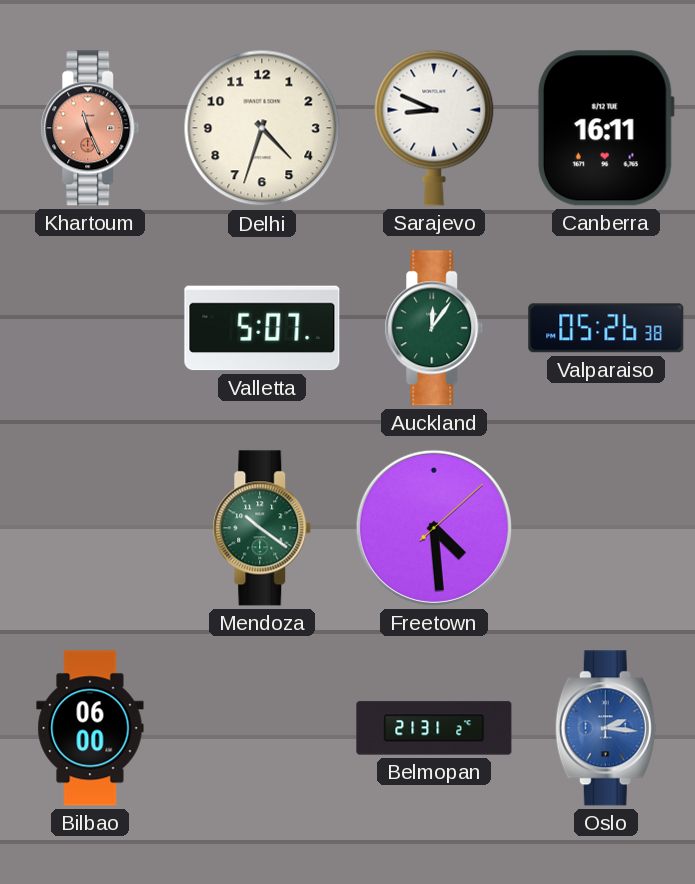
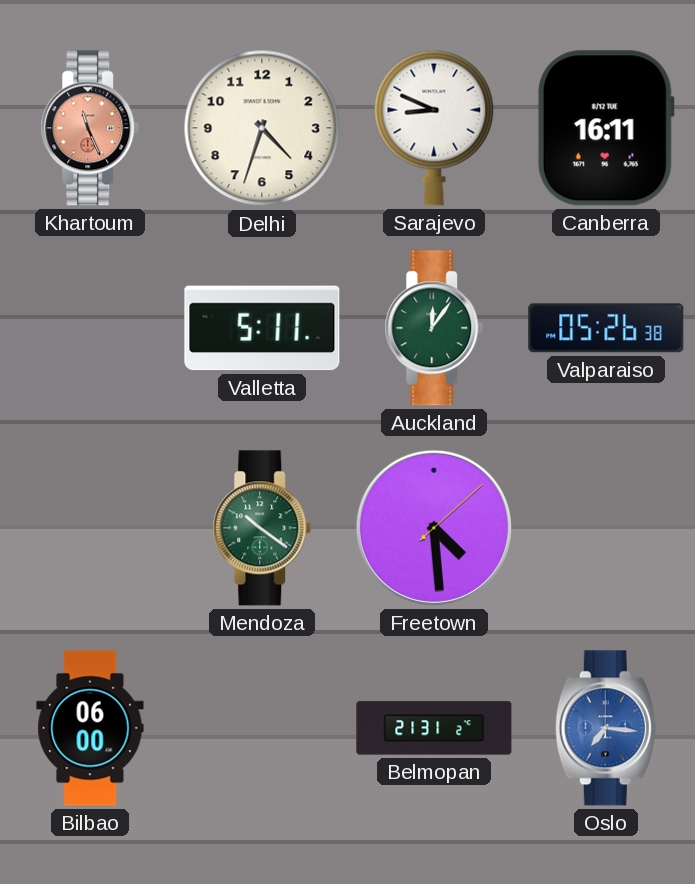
Valletta: 5:07 -> 5:11 (262, 328)
Oslo: 2:16 -> 7:16 (606, 728)
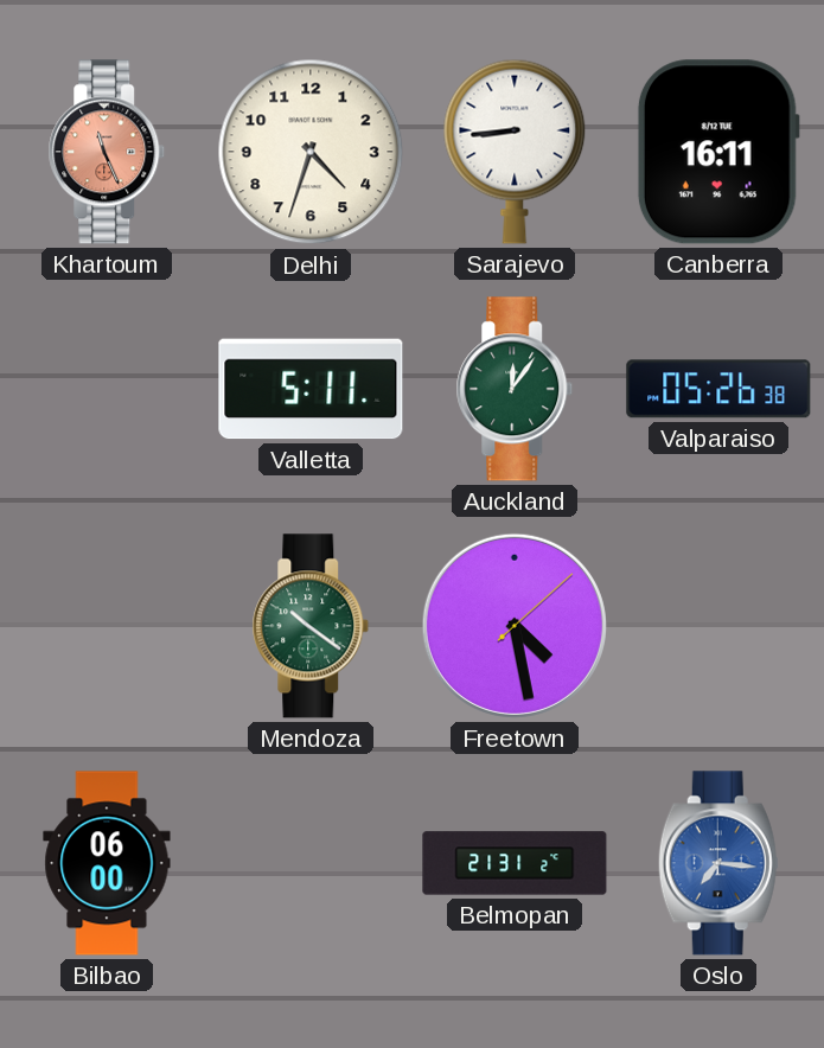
Sarajevo: 8:49 -> 8:44 (515, 152)
Freetown: 4:29 -> 4:28 (515, 626)
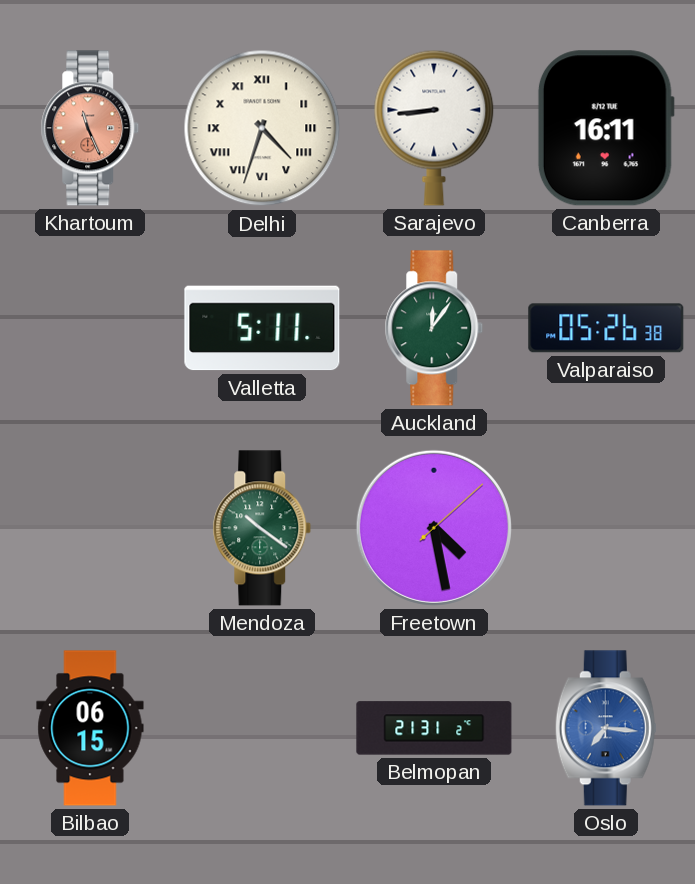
Delhi numerals: Arabic -> Roman (262, 128)
Bilbao: 06:00 -> 06:15 (90, 728)
